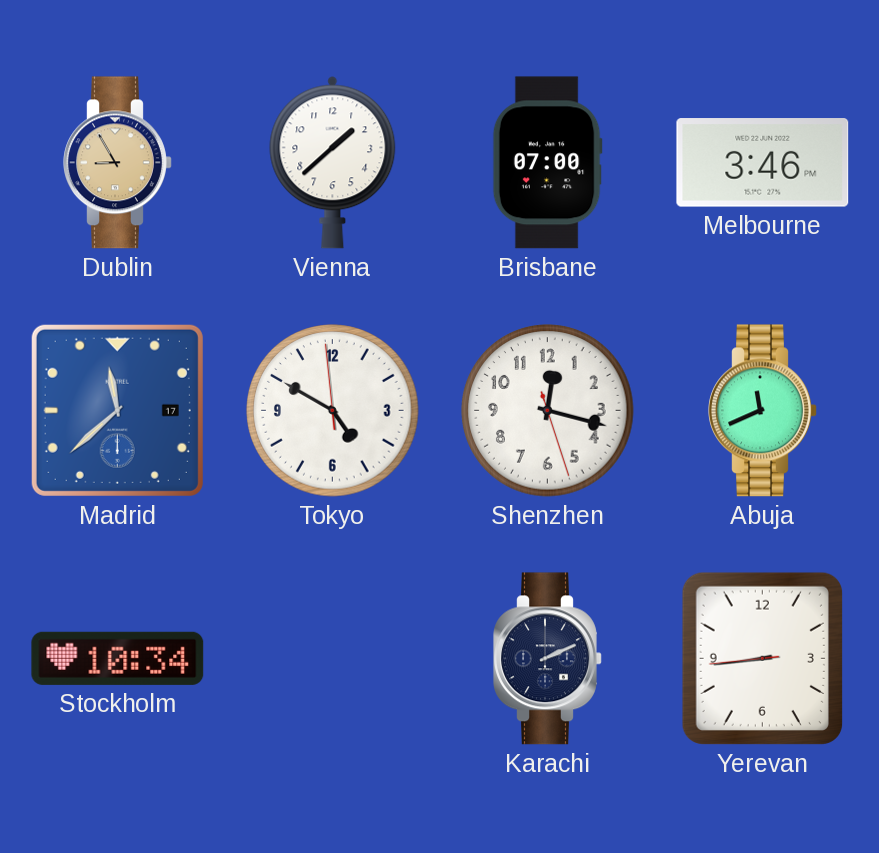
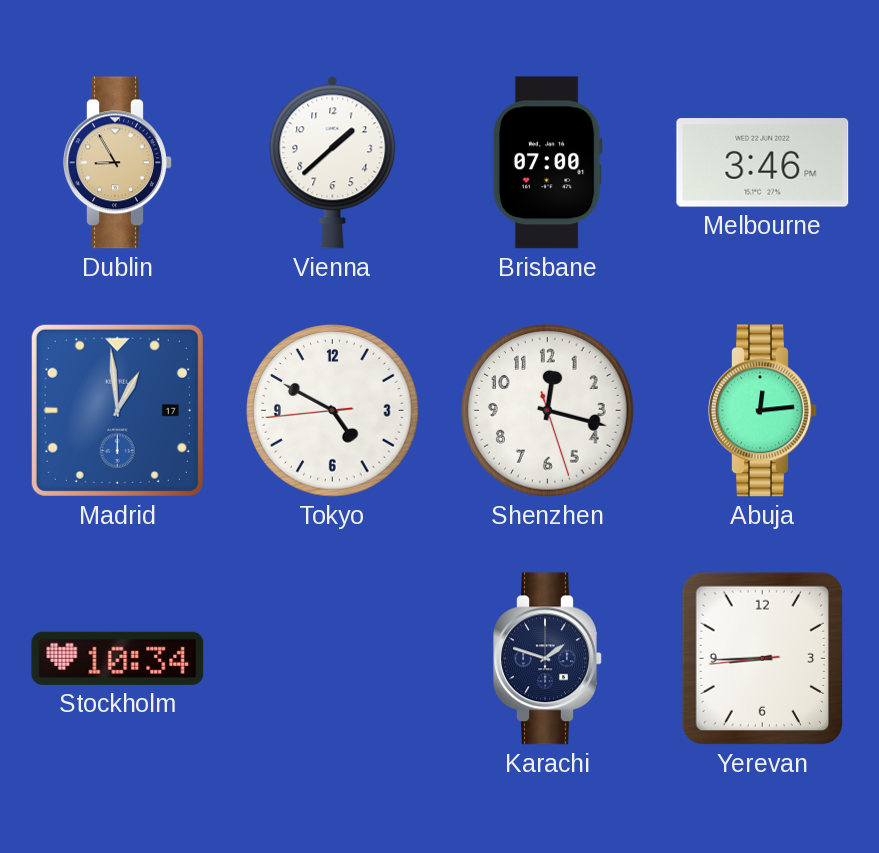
Madrid: 11:38 -> 12:59 (117, 410)
Tokyo: 4:49:59 -> 4:49:44 (333, 411)
Abuja: 11:41 -> 12:14 (763, 411)
Karachi: 2:11 -> 1:48 (548, 659)
Yerevan: 8:43 -> 8:44 (762, 658)
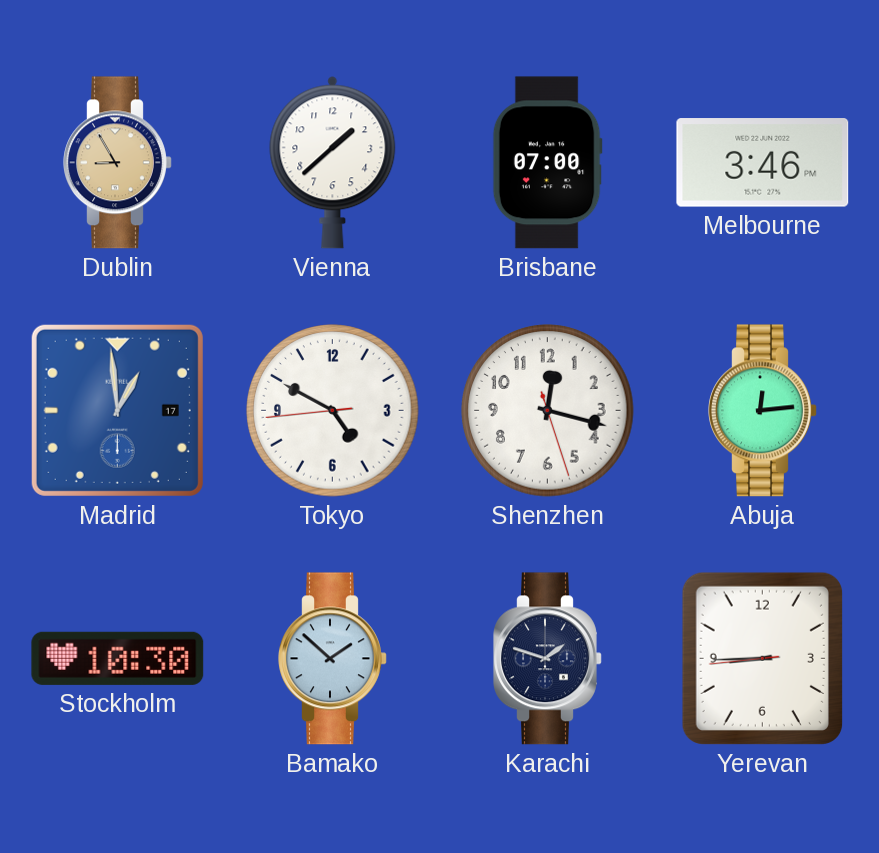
Stockholm: 10:34 -> 10:30 (118, 658)
Bamako: none -> 1:52 (333, 659)
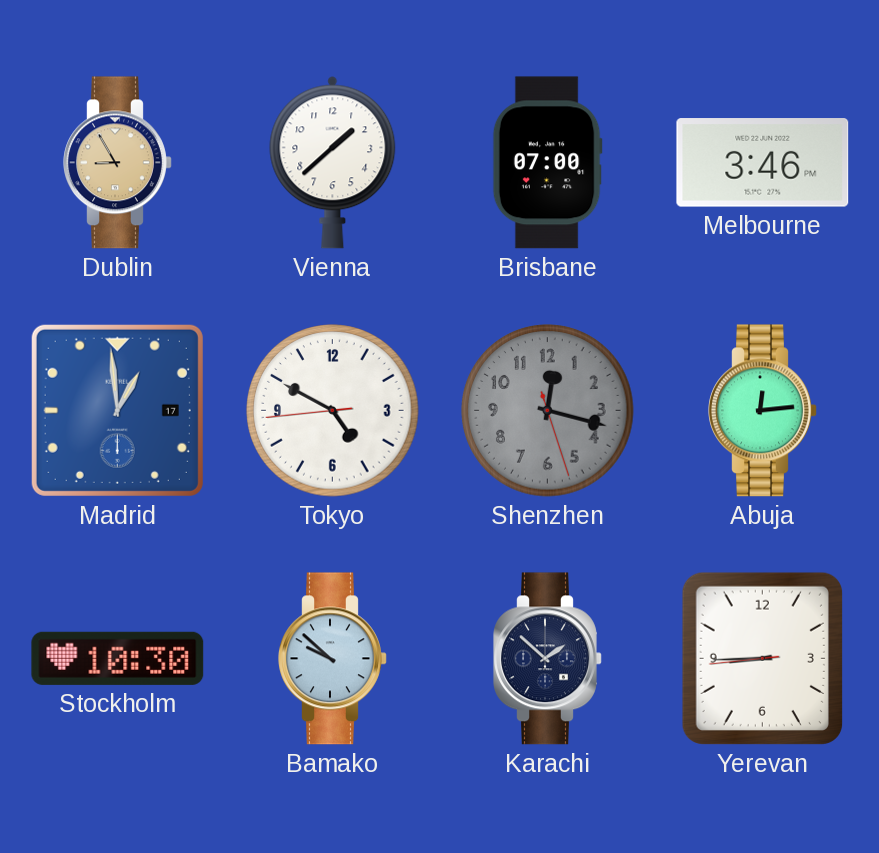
Shenzhen dial: white -> grey (548, 411)
Bamako: 1:52 -> 9:52 (333, 659)
Karachi: 1:48 -> 1:52 (548, 659)
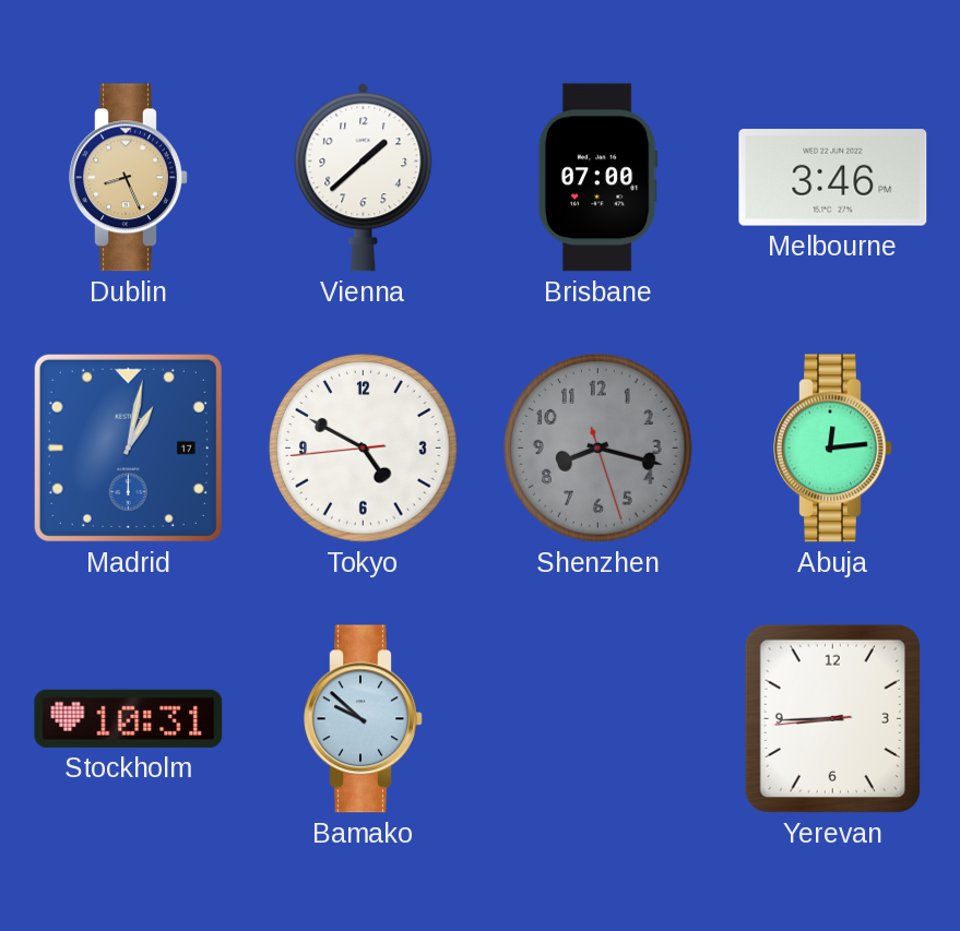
Dublin: 8:55 -> 8:26 (129, 178)
Madrid: 12:59 -> 1:02 (128, 447)
Shenzhen: 12:17 -> 8:17 (598, 449)
Stockholm: 10:30 -> 10:31 (129, 718)
Karachi: 1:52 -> none (548, 659)
